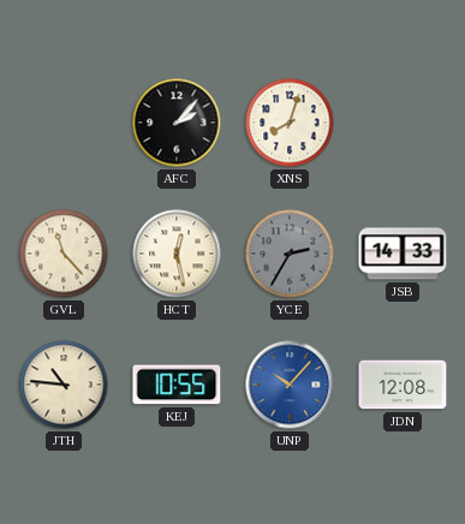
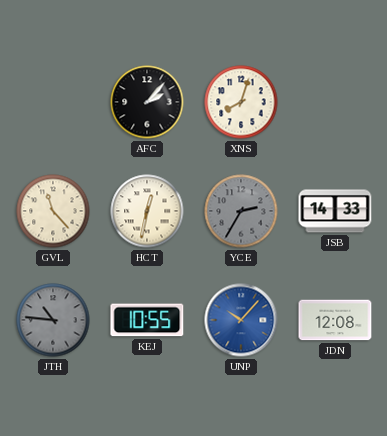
HCT: 12:28 -> 12:32 (147, 211)
JTH dial: cream -> grey (53, 320)
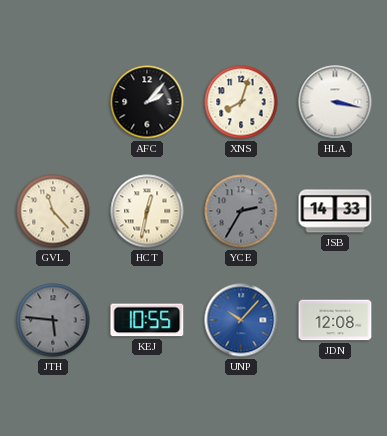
HLA: none -> 3:17 (335, 102)
JTH: 10:46 -> 5:46 (53, 320)
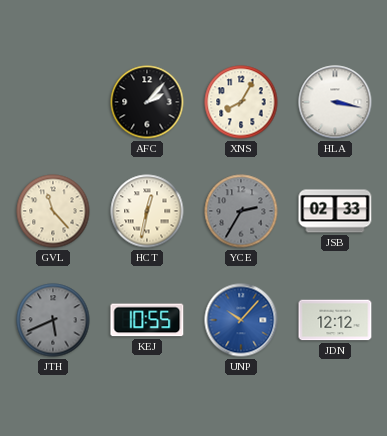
XNS: 8:03 -> 8:05 (241, 102)
JSB: 14:33 -> 02:33 (335, 211)
JTH: 5:46 -> 5:41 (53, 320)
JDN: 12:08 -> 12:12 (335, 320)
